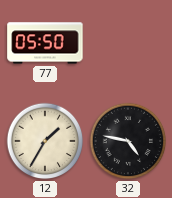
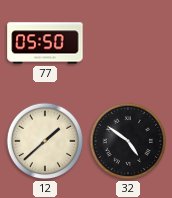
12: 1:35 -> 1:38 (45, 141)
32: 4:47 -> 4:51 (128, 141)
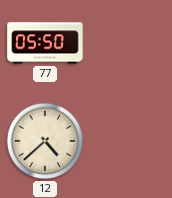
12: 1:38 -> 4:38 (45, 141)
32: 4:51 -> none (128, 141)
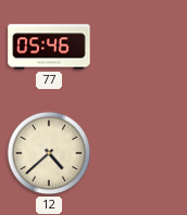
77: 05:50 -> 05:46 (49, 47)
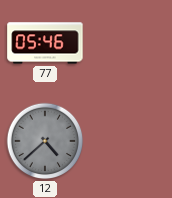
12 dial: cream -> grey (45, 141)
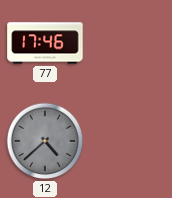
77: 05:46 -> 17:46 (45, 43)
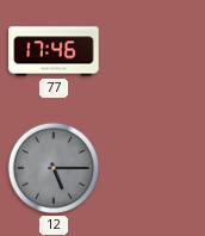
12: 4:38 -> 5:15 (54, 168)
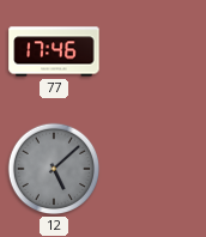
12: 5:15 -> 5:08 (54, 169)
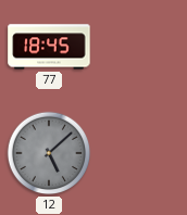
77: 17:46 -> 18:45 (49, 47)
